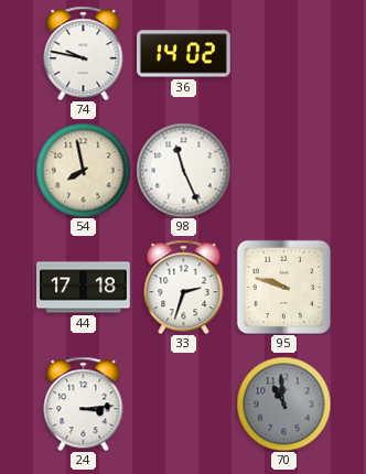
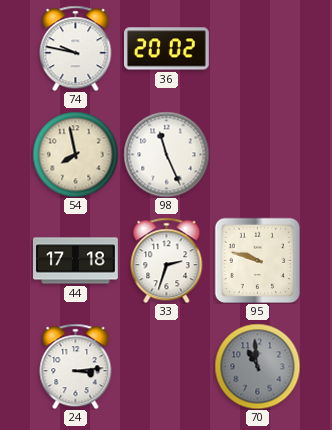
36: 14:02 -> 20:02 (167, 49)
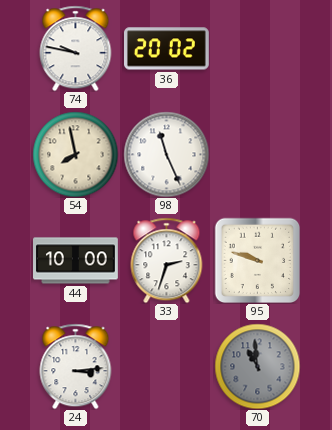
44: 17:18 -> 10:00 (76, 261)
